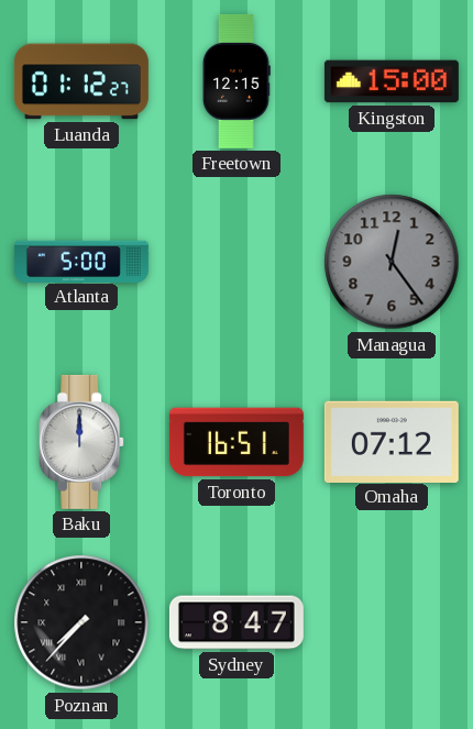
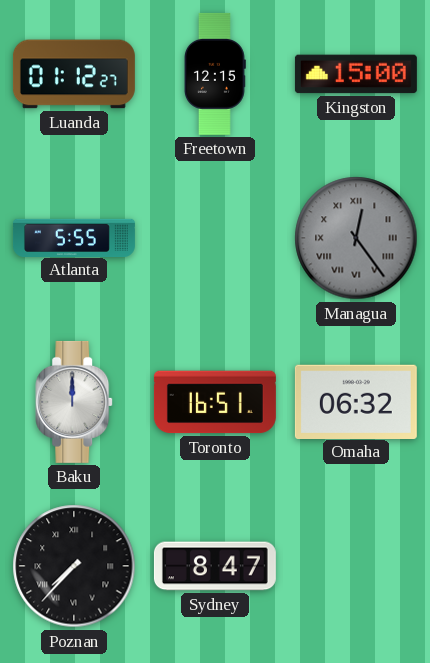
Atlanta: 5:00 -> 5:55 (74, 237)
Managua numerals: Arabic -> Roman (356, 238)
Omaha: 07:12 -> 06:32 (356, 401)
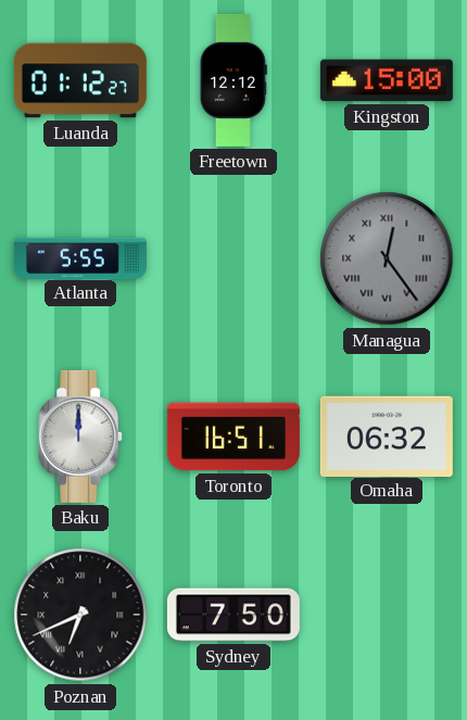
Freetown: 12:15 -> 12:12 (233, 80)
Poznan: 7:37 -> 6:41 (80, 615)
Sydney: 8:47 -> 7:50 (233, 615)
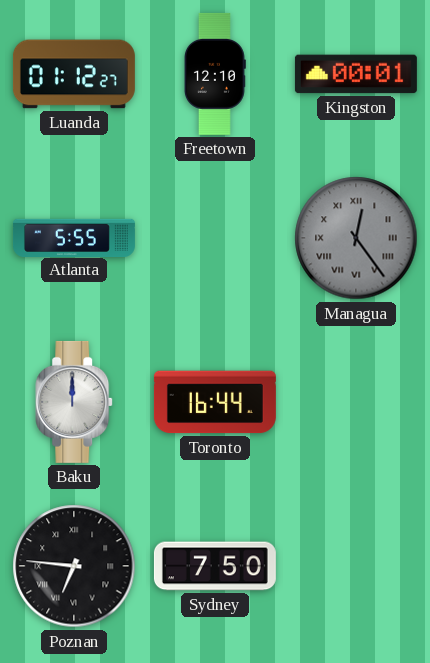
Freetown: 12:12 -> 12:10 (215, 74)
Kingston: 15:00 -> 00:01 (356, 74)
Toronto: 16:51 -> 16:44 (215, 402)
Omaha: 06:32 -> none (387, 435)
Poznan: 6:41 -> 6:46 (74, 566)
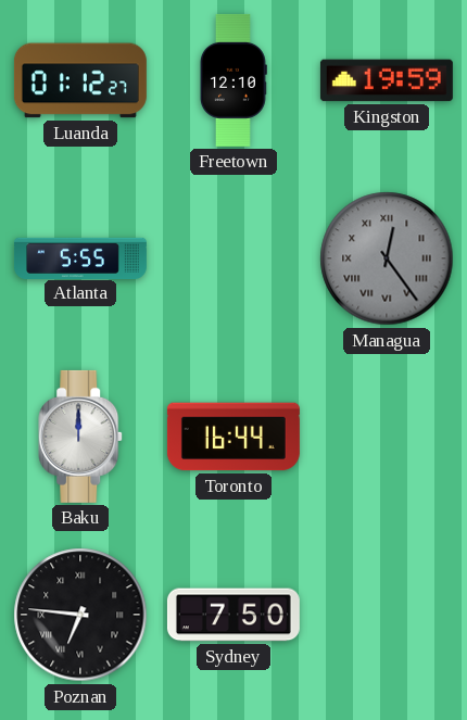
Kingston: 00:01 -> 19:59 (387, 80)
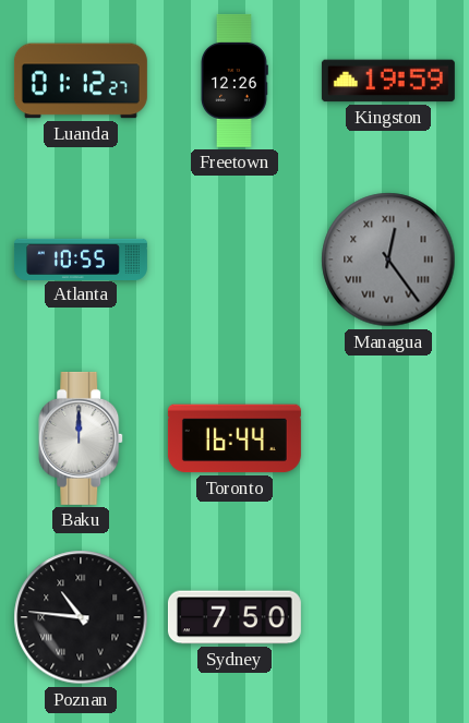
Freetown: 12:10 -> 12:26 (234, 81)
Atlanta: 5:55 -> 10:55 (81, 258)
Poznan: 6:46 -> 10:46 (81, 617)
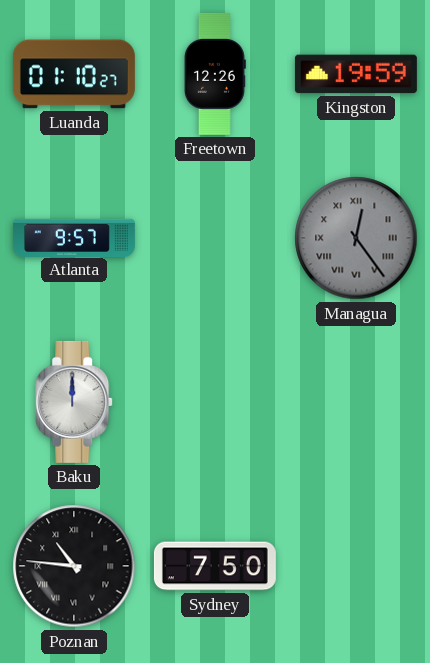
Luanda: 01:12 -> 01:10 (74, 74)
Atlanta: 10:55 -> 9:57 (74, 237)
Toronto: 16:44 -> none (234, 438)
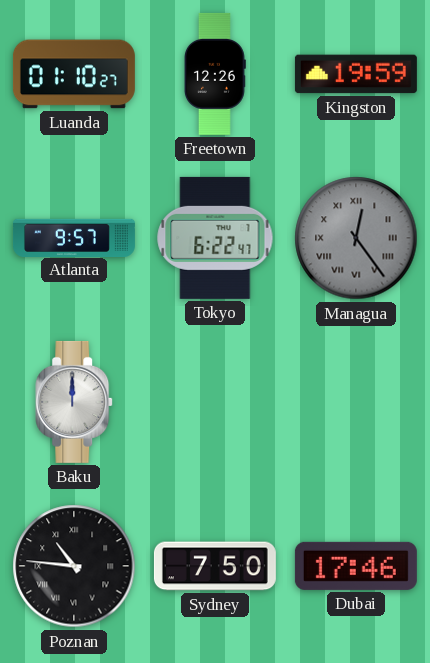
Tokyo: none -> 6:22 (215, 238)
Dubai: none -> 17:46 (356, 566)
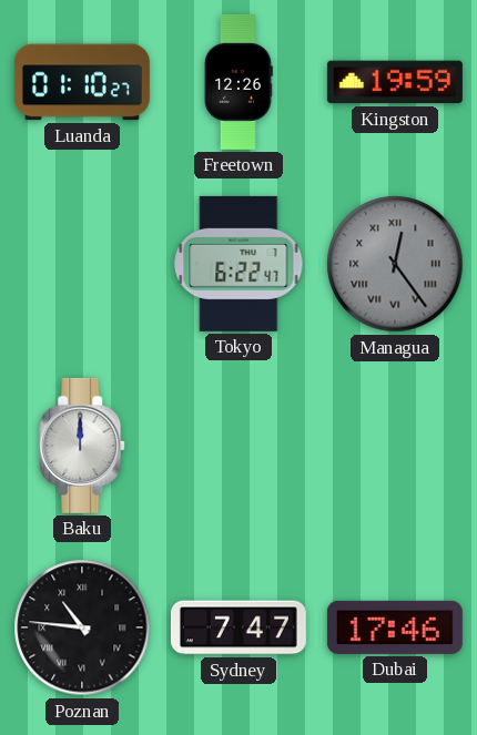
Atlanta: 9:57 -> none (74, 237)
Sydney: 7:50 -> 7:47 (238, 627)
